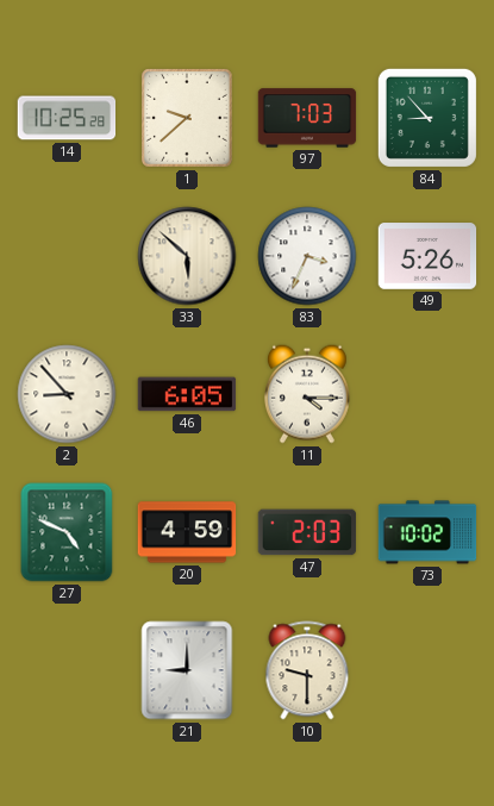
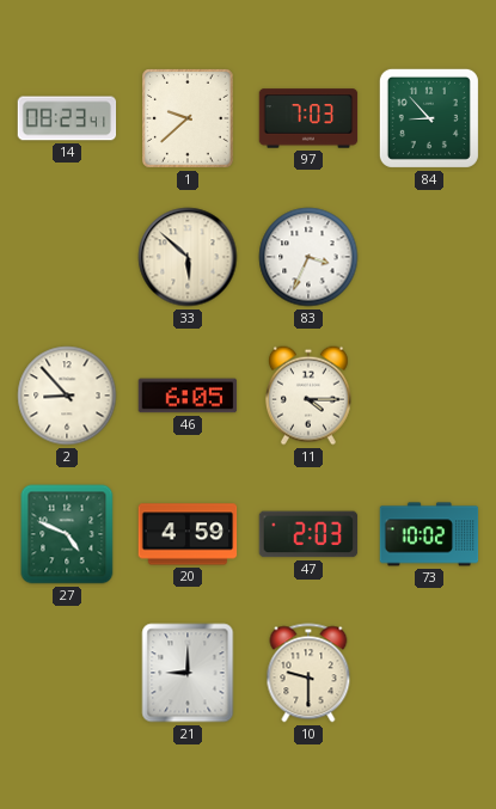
14: 10:25 -> 08:23 (67, 118)
49: 5:26 -> none (427, 256)
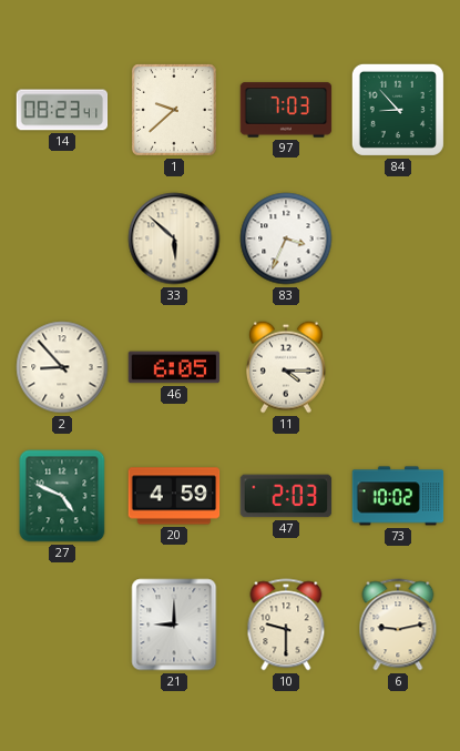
6: none -> 9:13 (398, 625)
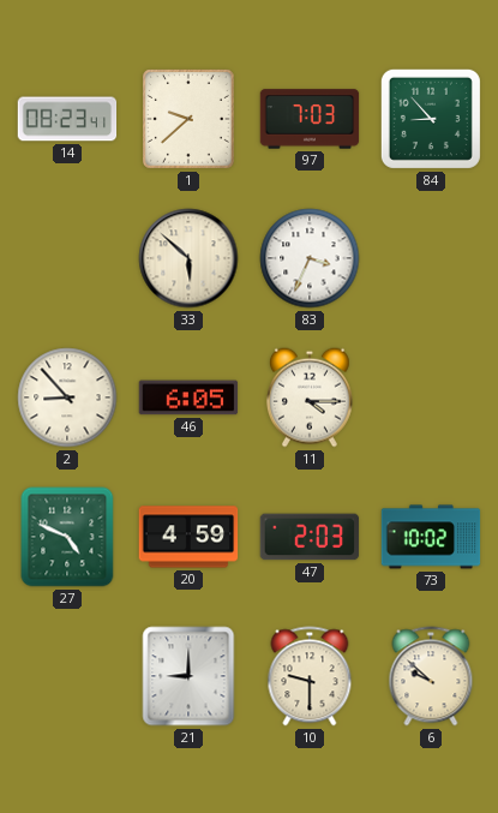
6: 9:13 -> 9:52 (431, 676)
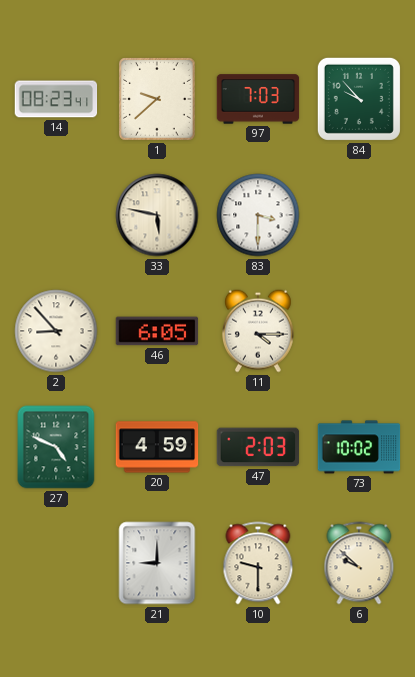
84: 8:53 -> 9:53 (359, 99)
33: 5:52 -> 5:47 (157, 215)
83: 3:34 -> 3:30 (258, 215)
